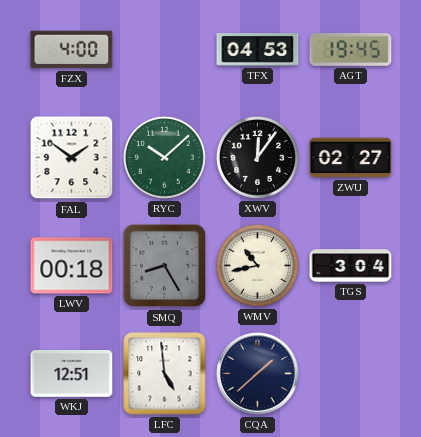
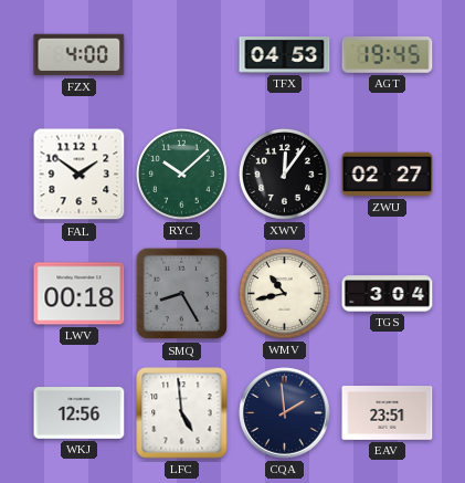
WKJ: 12:51 -> 12:56 (80, 413)
CQA: 1:38 -> 1:59 (285, 413)
EAV: none -> 23:51 (388, 413)
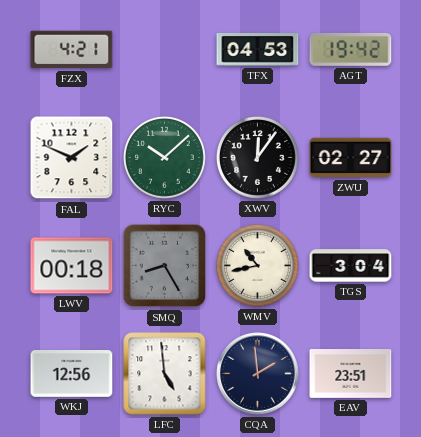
FZX: 4:00 -> 4:21 (72, 50)
AGT: 19:45 -> 19:42 (351, 49)
FAL: 1:51 -> 1:49 (72, 158)
